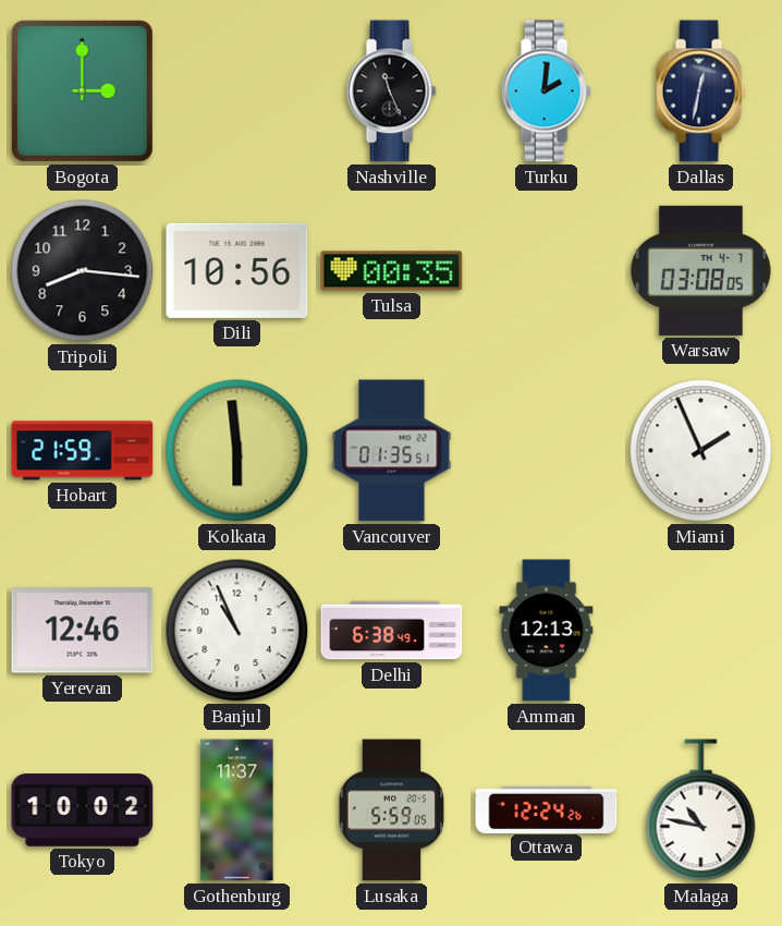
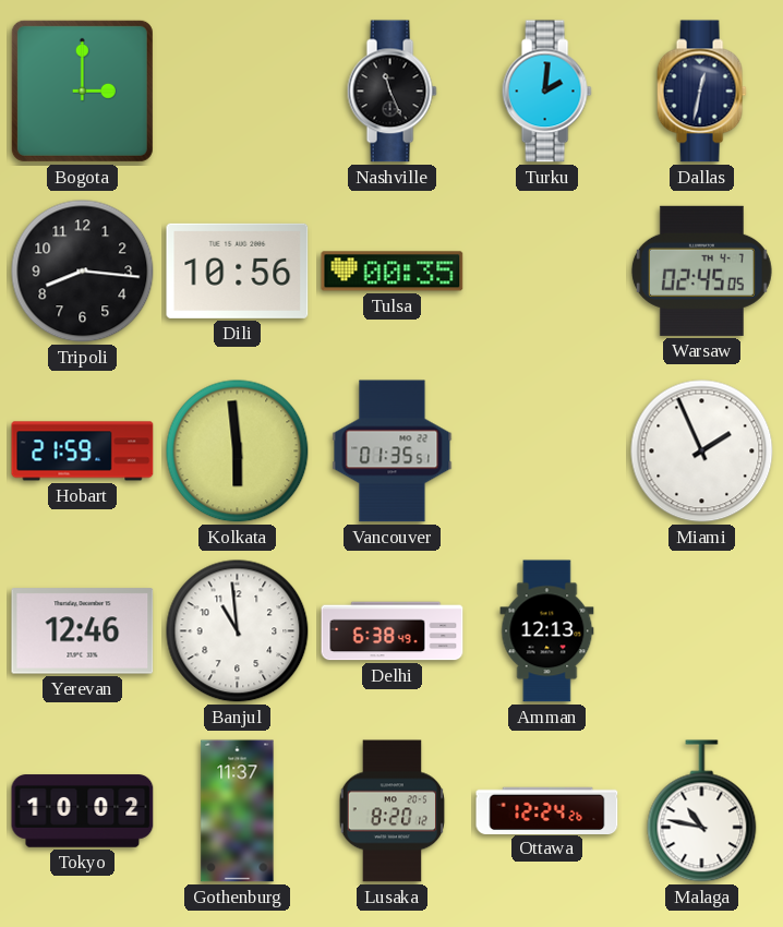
Warsaw: 03:08 -> 02:45 (701, 270)
Banjul: 10:56 -> 10:59 (238, 631)
Lusaka: 5:59 -> 8:20 (393, 811)
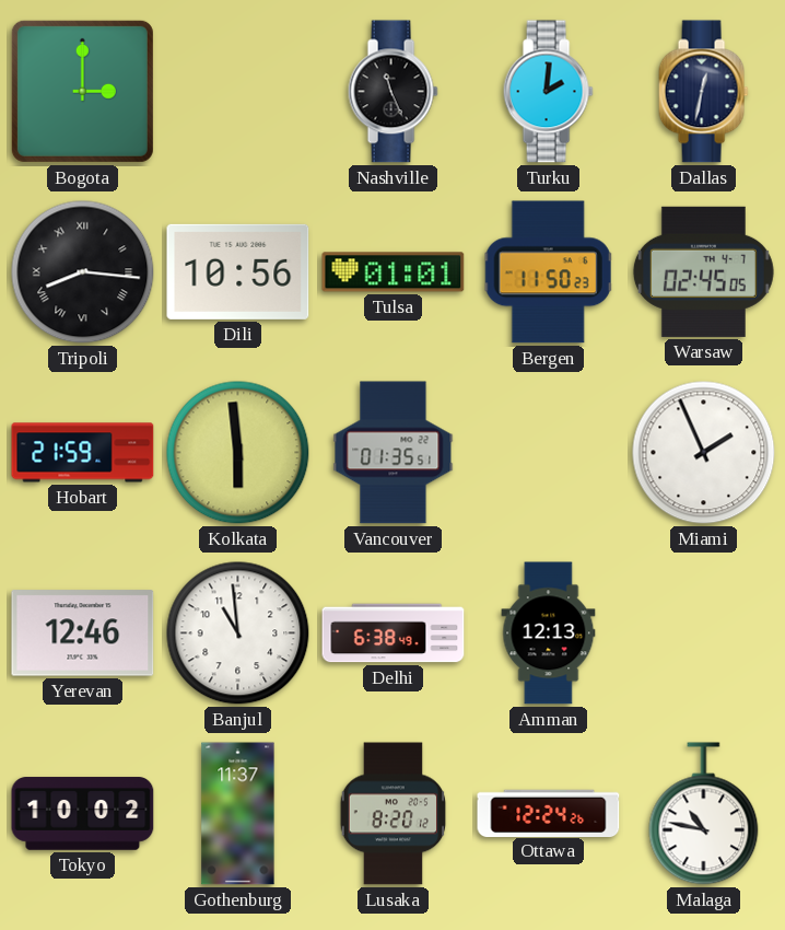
Tripoli numerals: Arabic -> Roman (83, 272)
Tulsa: 00:35 -> 01:01 (394, 272)
Bergen: none -> 11:50 (549, 272)
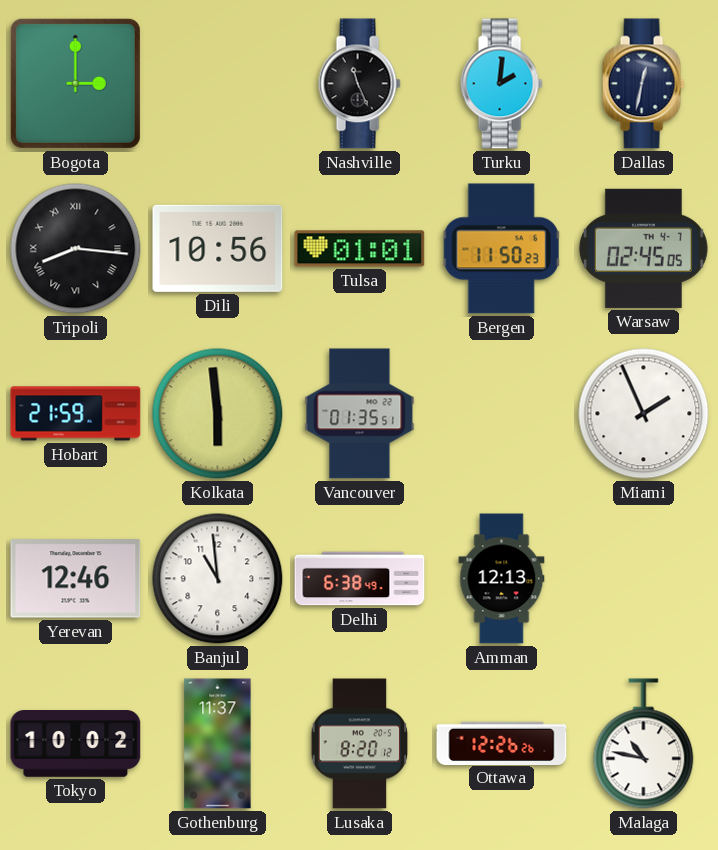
Ottawa: 12:24 -> 12:26 (502, 743)
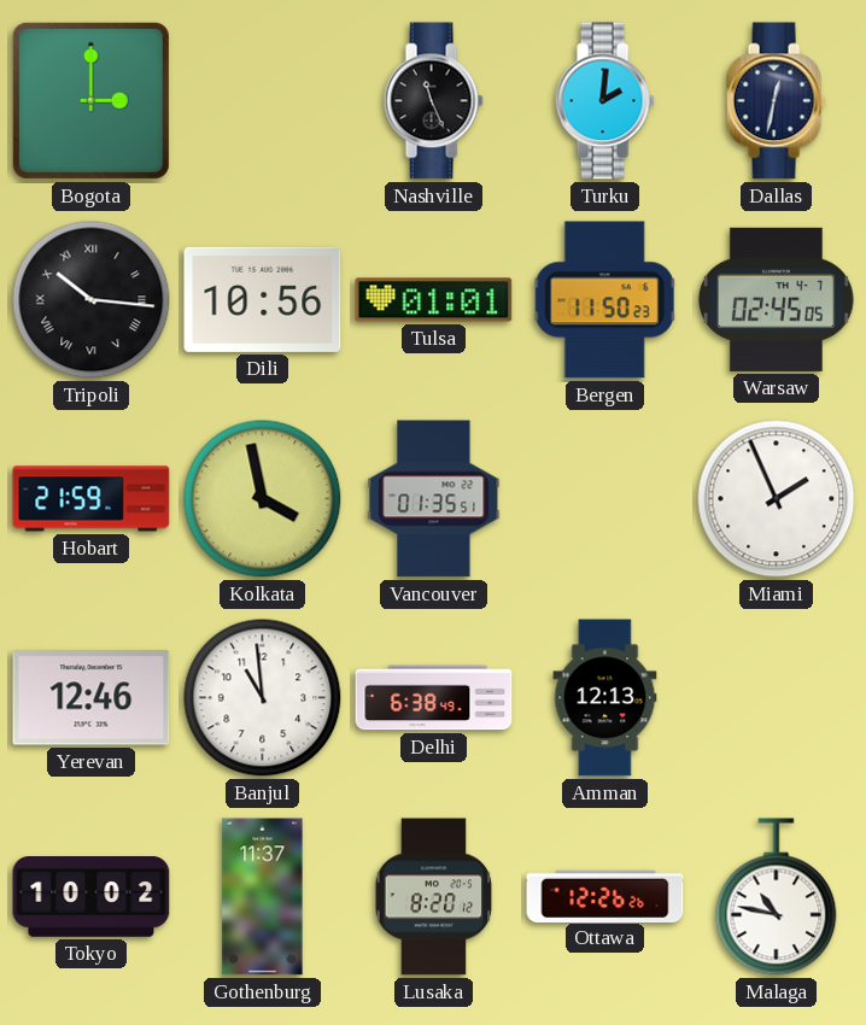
Tripoli: 8:16 -> 10:16 (92, 300)
Kolkata: 5:59 -> 3:58 (263, 499)
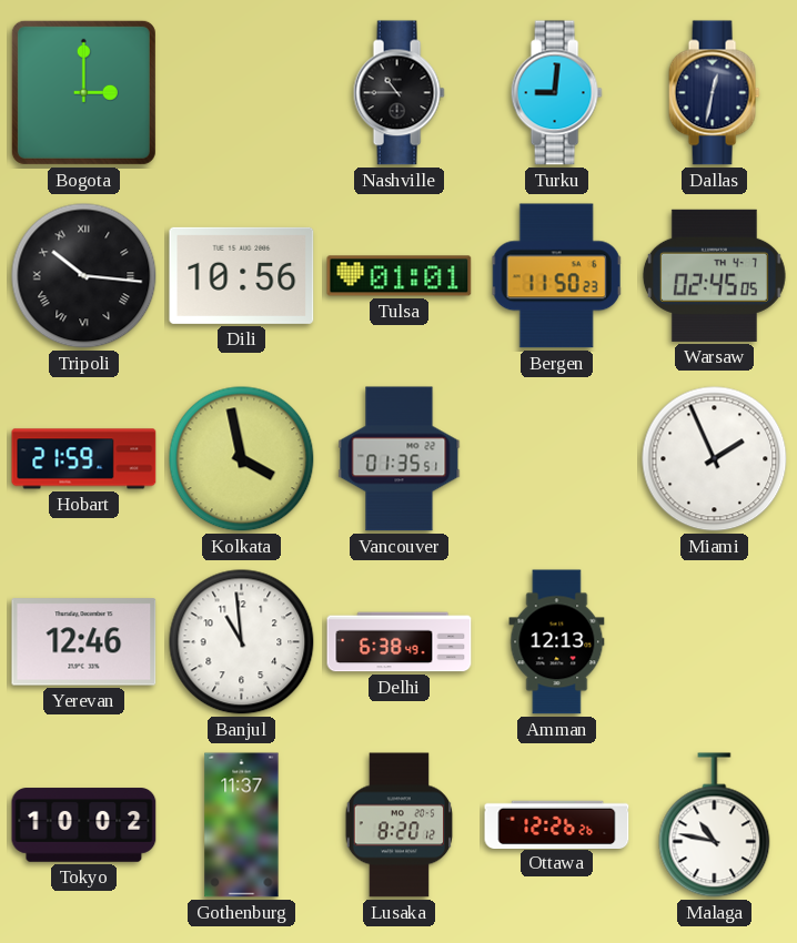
Nashville: 11:26 -> 10:45 (398, 93)
Turku: 2:01 -> 9:01 (556, 93)
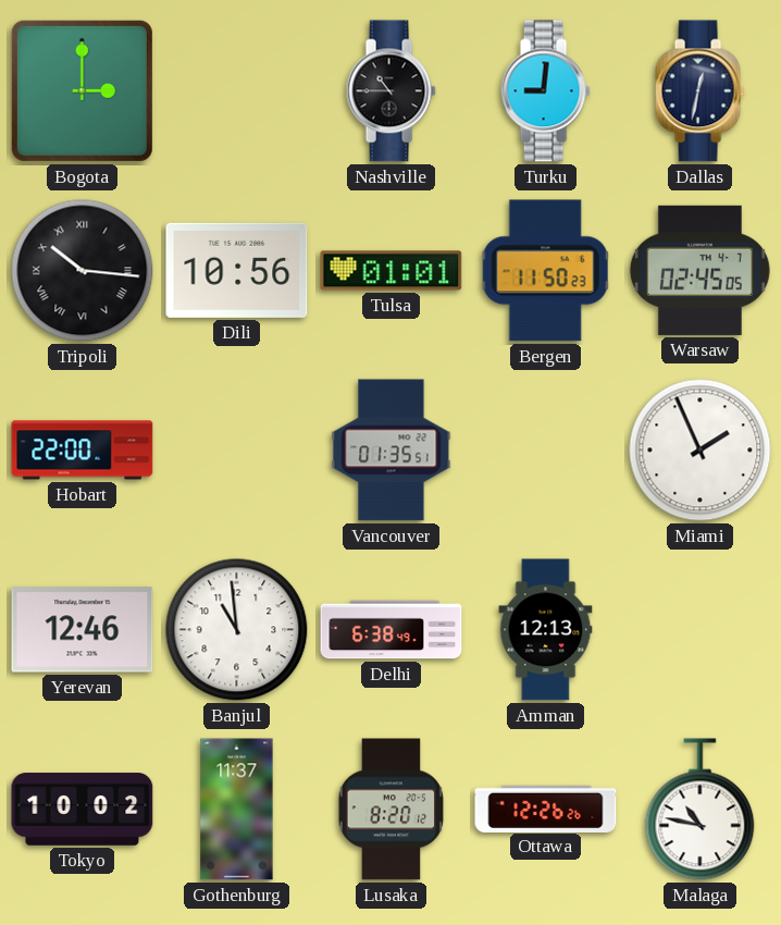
Hobart: 21:59 -> 22:00 (83, 451)
Kolkata: 3:58 -> none (242, 459)
